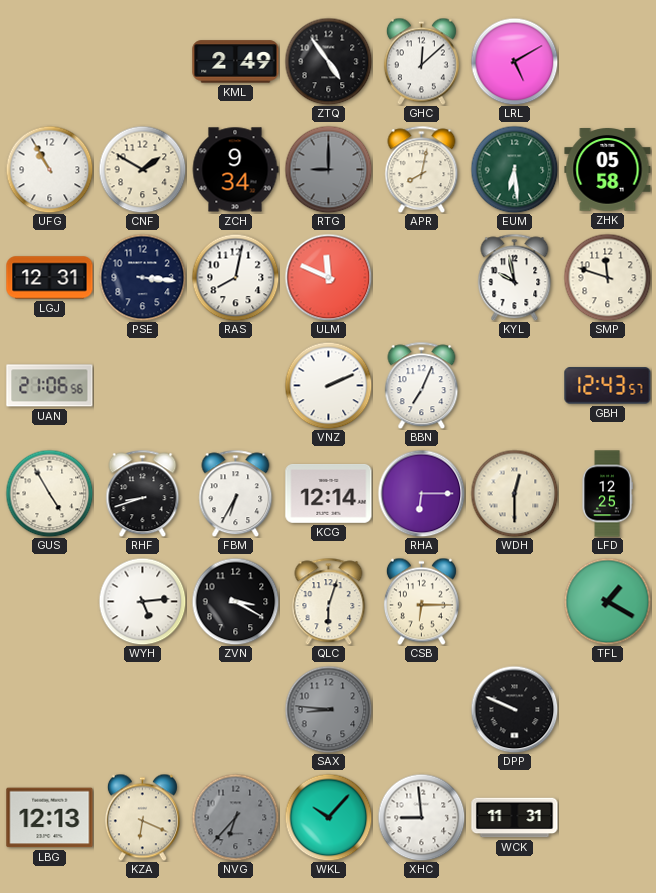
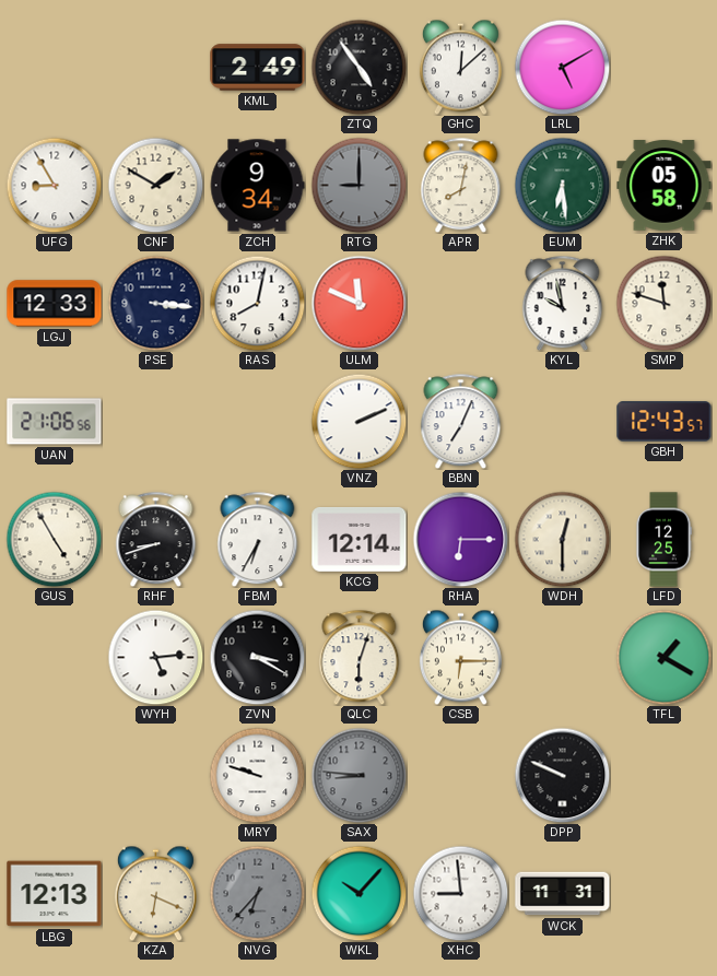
UFG: 10:55 -> 8:55 (54, 185)
LGJ: 12:31 -> 12:33 (55, 304)
MRY: none -> 9:48 (257, 775)
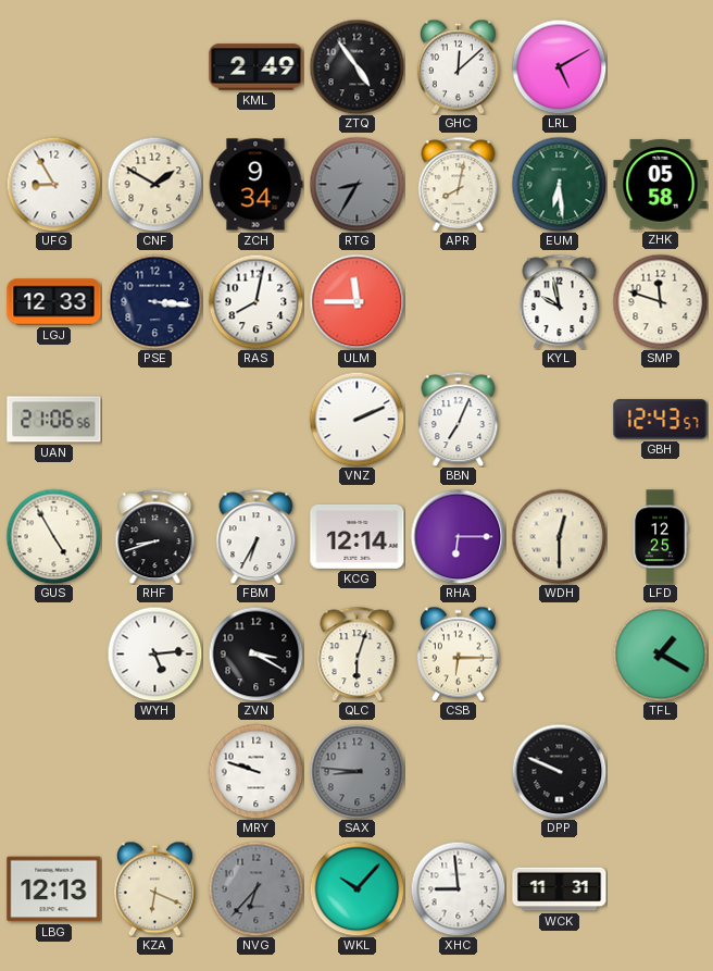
RTG: 9:00 -> 8:35 (356, 184)
ULM: 11:49 -> 11:45 (356, 301)
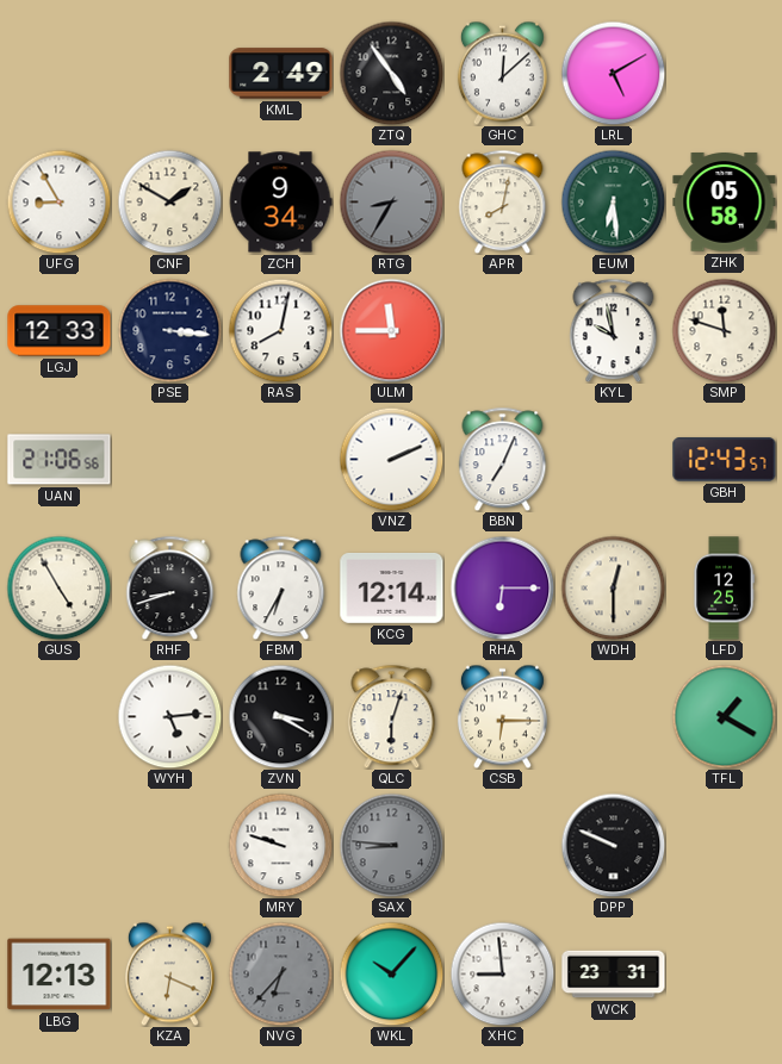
WCK: 11:31 -> 23:31 (614, 975)
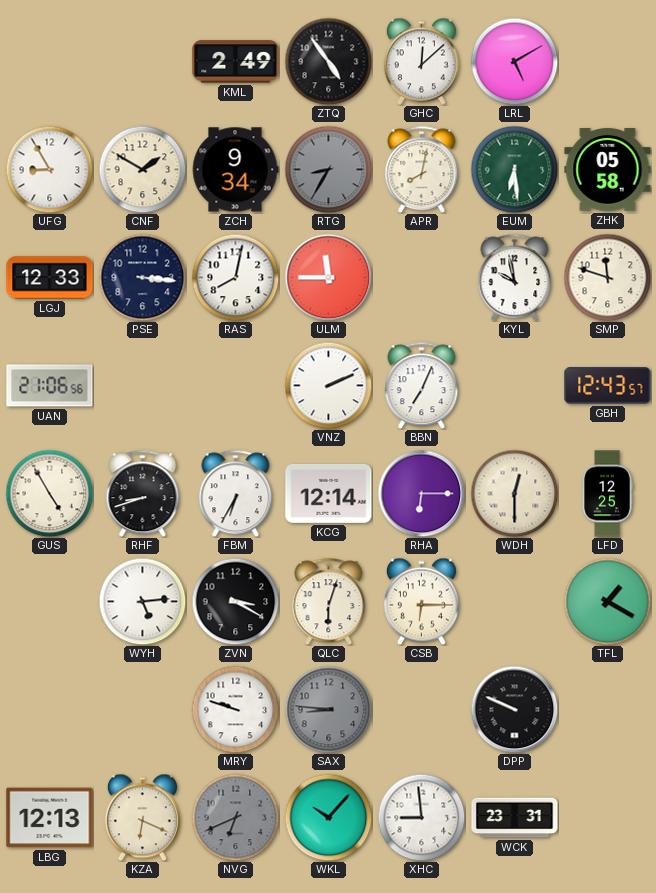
NVG: 6:37 -> 6:41 (235, 817)
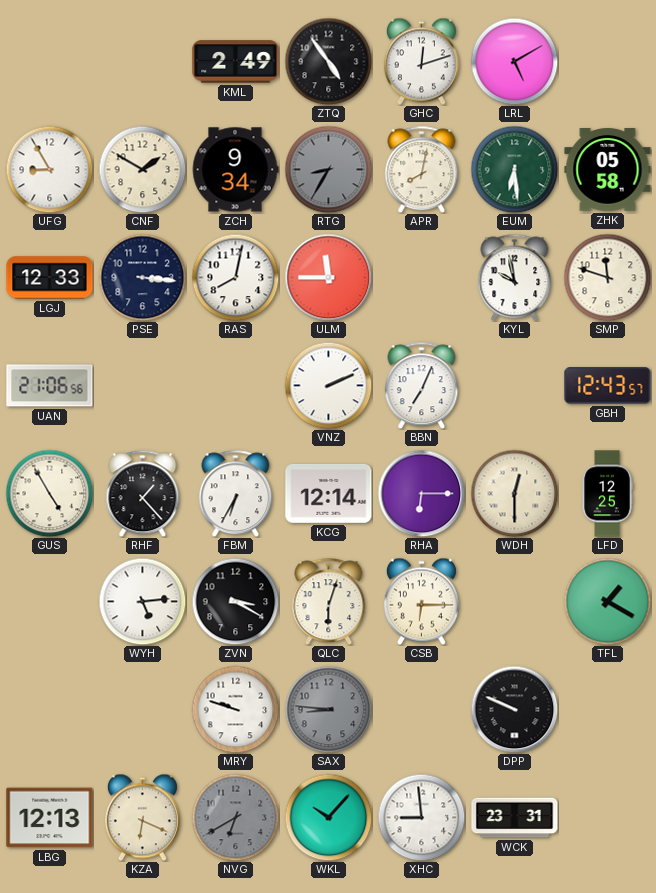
GHC: 12:08 -> 12:12 (421, 61)
RHF: 8:42 -> 1:23 (143, 493)
NVG: 6:41 -> 6:40 (235, 817)
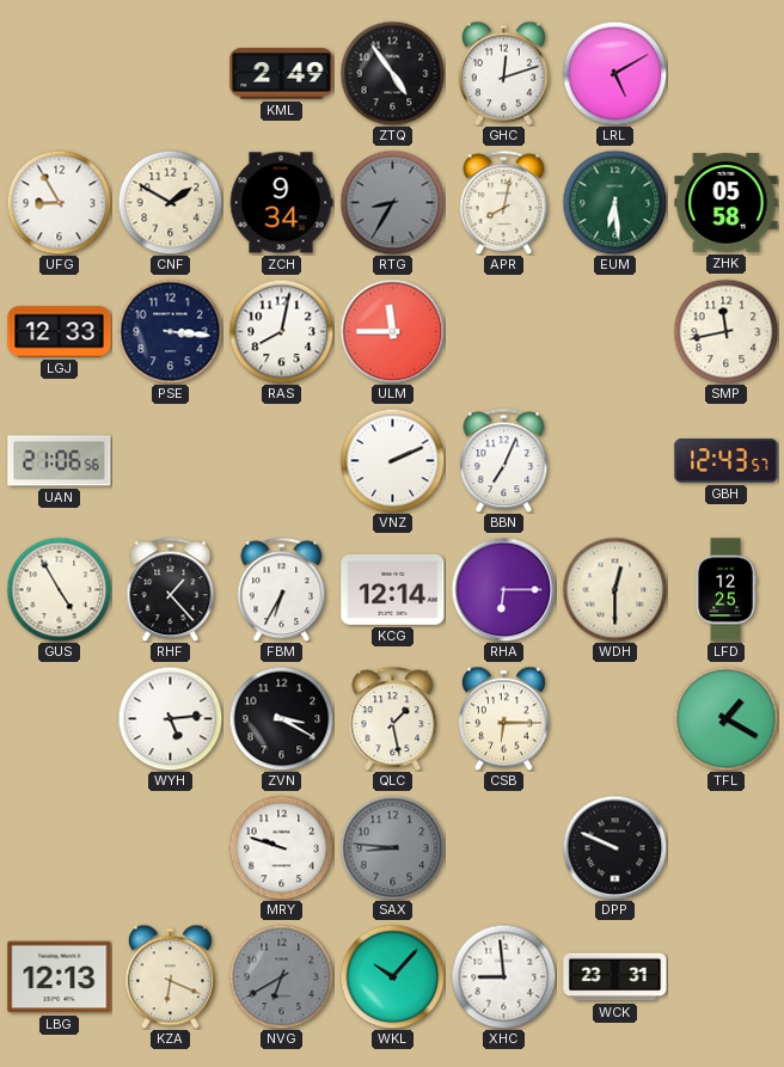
KYL: 9:58 -> none (515, 277)
SMP: 11:48 -> 11:43 (725, 331)
QLC: 6:03 -> 1:28 (393, 718)
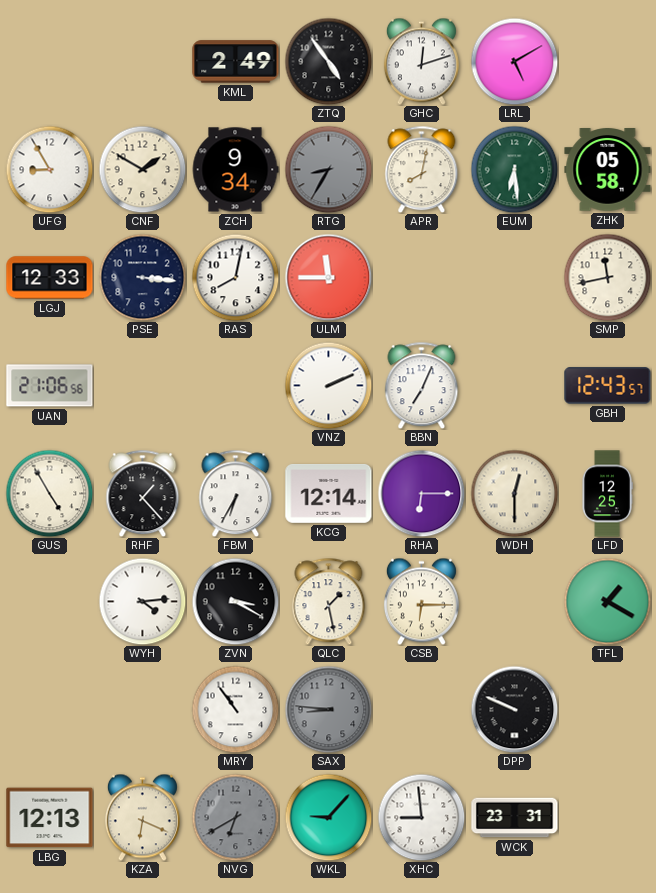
WYH: 5:14 -> 4:14 (142, 601)
MRY: 9:48 -> 10:54 (235, 709)
WKL: 10:07 -> 9:07 (328, 817)
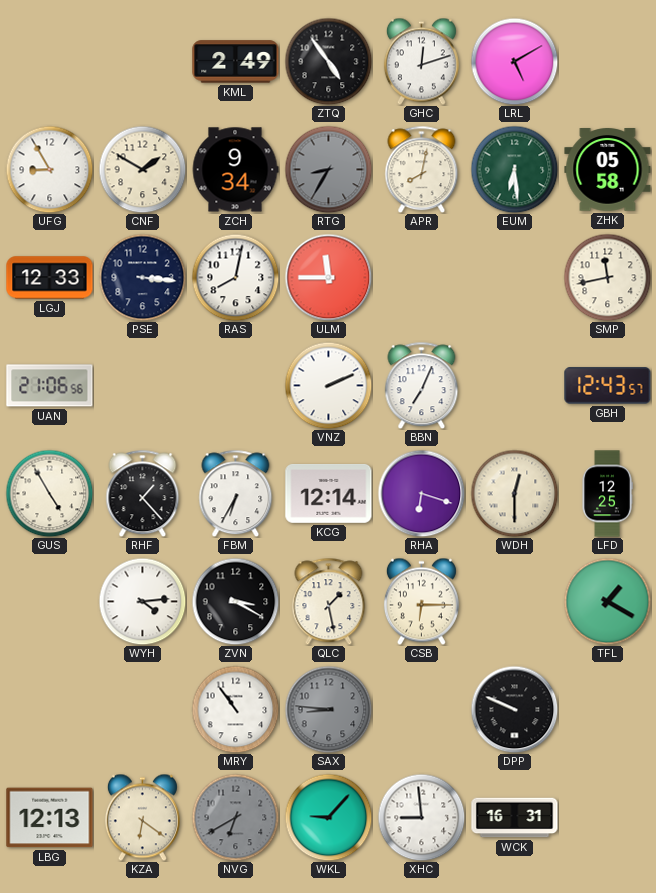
RHA: 6:15 -> 6:18 (421, 493)
KZA: 6:19 -> 6:21 (142, 817)
WCK: 23:31 -> 16:31 (515, 818)
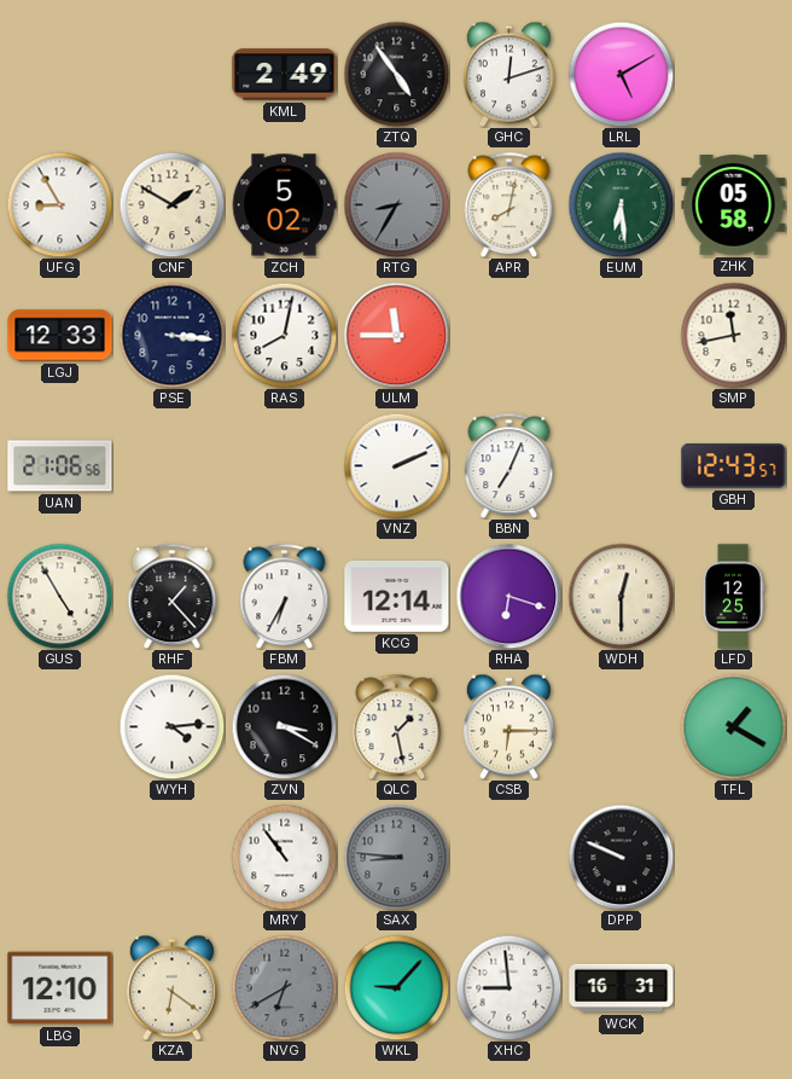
ZCH: 9:34 -> 5:02 (284, 205)
LBG: 12:13 -> 12:10 (60, 988)
